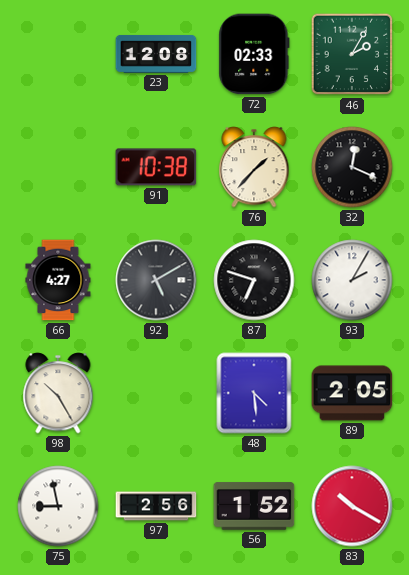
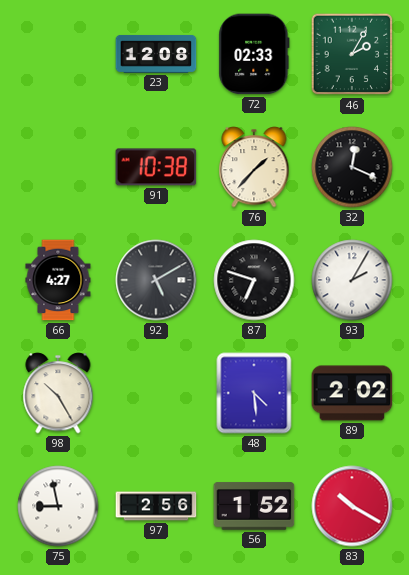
89: 2:05 -> 2:02 (352, 393)
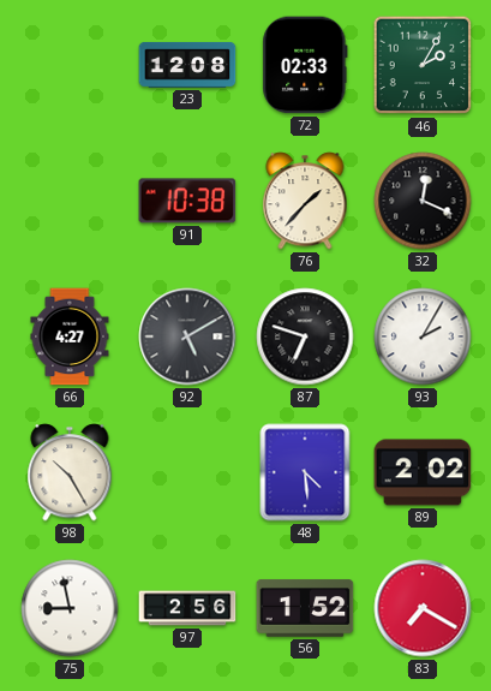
83: 10:20 -> 7:20 (423, 608)
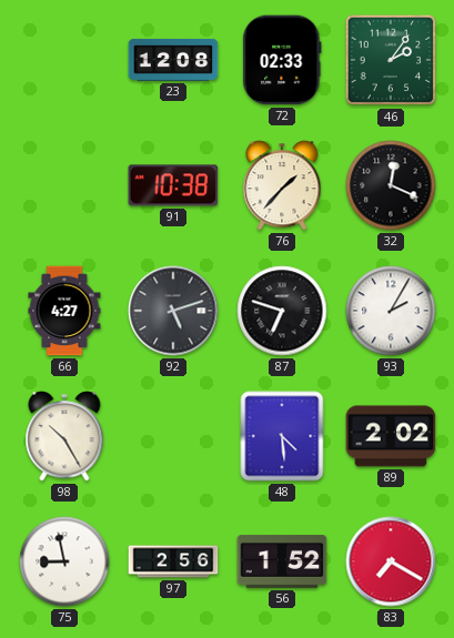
46: 2:05 -> 2:06 (391, 60)
92: 5:10 -> 5:12 (173, 311)
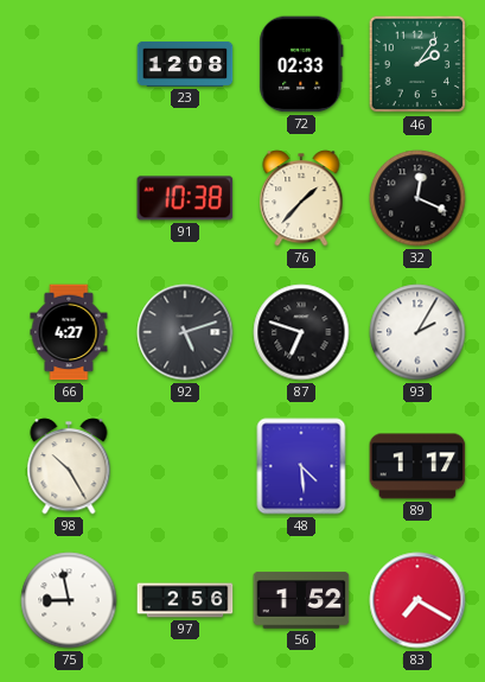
89: 2:02 -> 1:17 (417, 466)
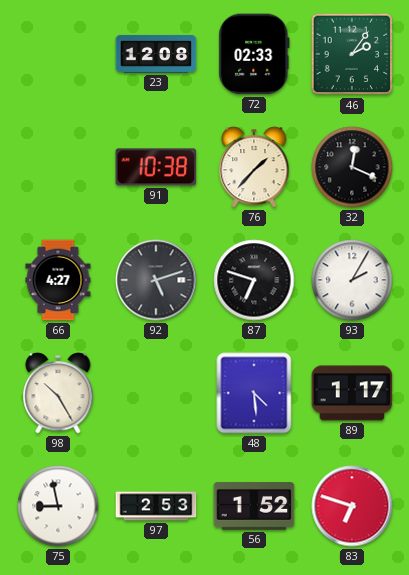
97: 2:56 -> 2:53 (156, 506)
83: 7:20 -> 6:48 (352, 506)
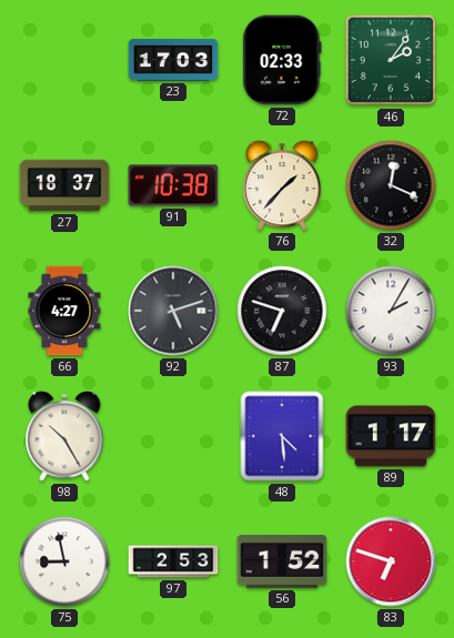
23: 12:08 -> 17:03 (173, 60)
27: none -> 18:37 (64, 185)
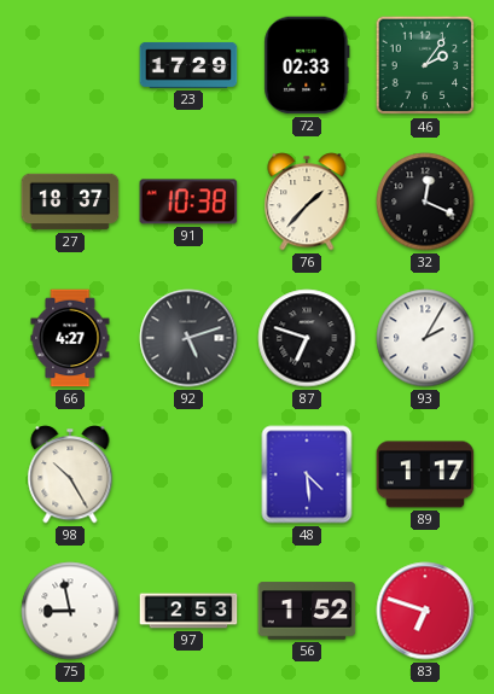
23: 17:03 -> 17:29 (188, 65)
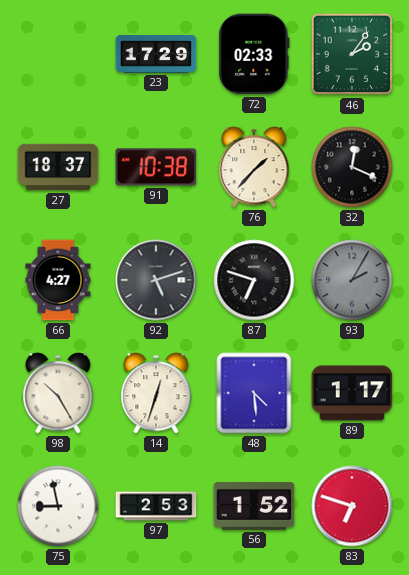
93 dial: white -> grey (352, 280)
14: none -> 12:33 (156, 393)
